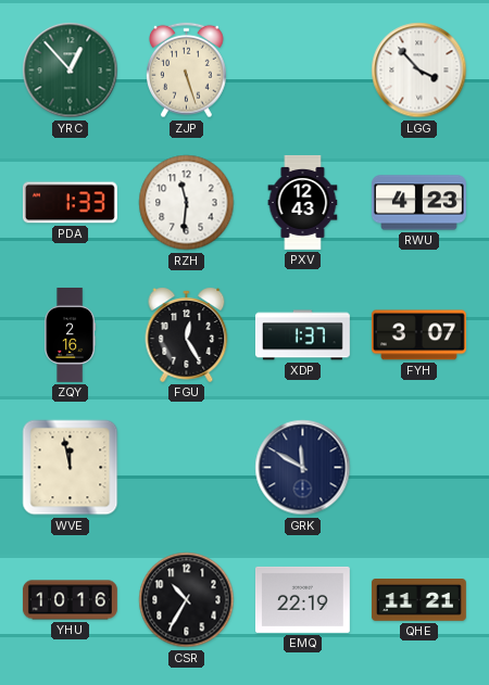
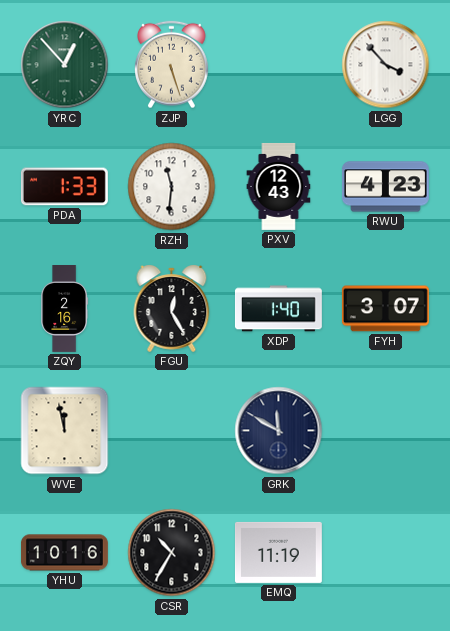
XDP: 1:37 -> 1:40 (278, 309)
EMQ: 22:19 -> 11:19 (278, 552)
QHE: 11:21 -> none (418, 600)
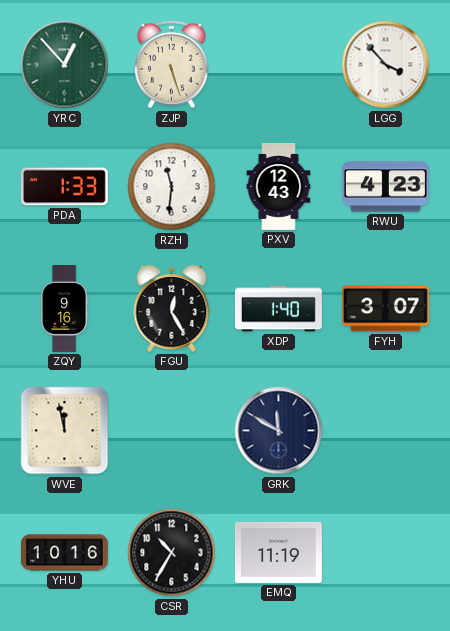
ZQY: 2:16 -> 9:16 (65, 309)
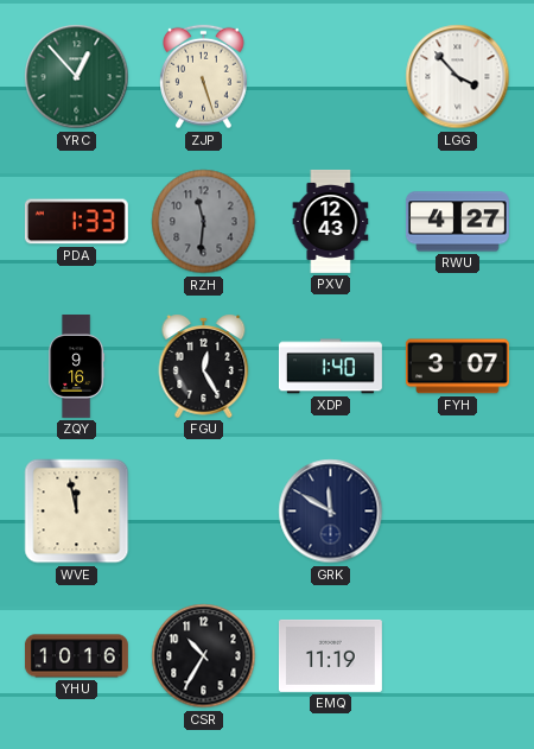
RZH dial: white -> grey (204, 222)
RWU: 4:23 -> 4:27 (457, 222)
